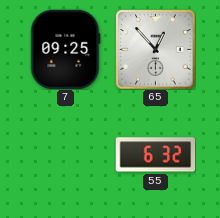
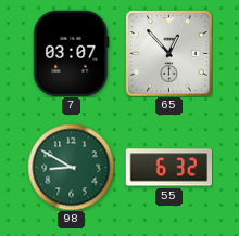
7: 09:25 -> 03:07 (72, 53)
98: none -> 8:50 (71, 167)
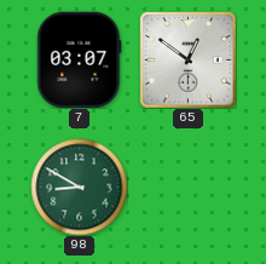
65: 12:53 -> 12:51 (187, 59)
55: 6:32 -> none (168, 168)
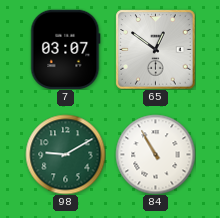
98: 8:50 -> 9:10 (65, 154)
84: none -> 10:55 (155, 154)
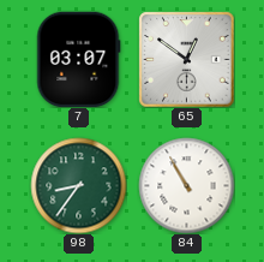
98: 9:10 -> 8:36 (78, 185)
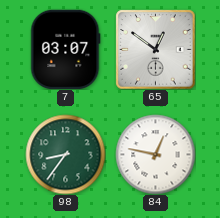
84: 10:55 -> 12:47 (155, 154)
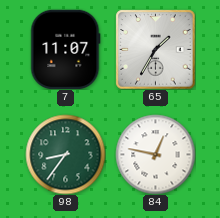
7: 03:07 -> 11:07 (66, 49)
65: 12:51 -> 1:35 (155, 49)
